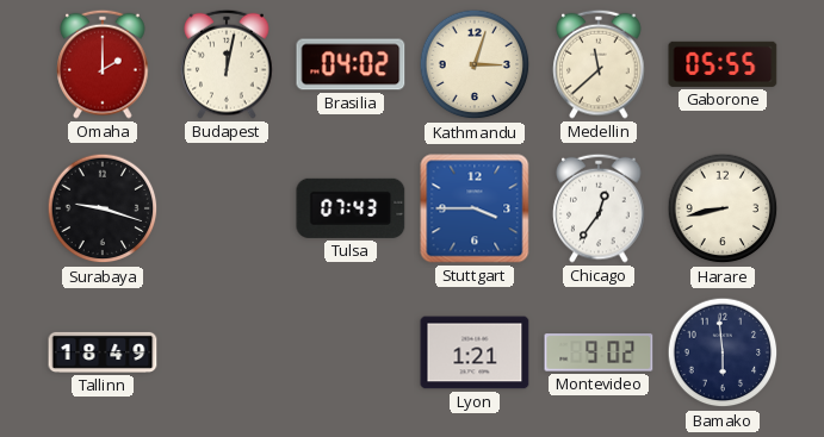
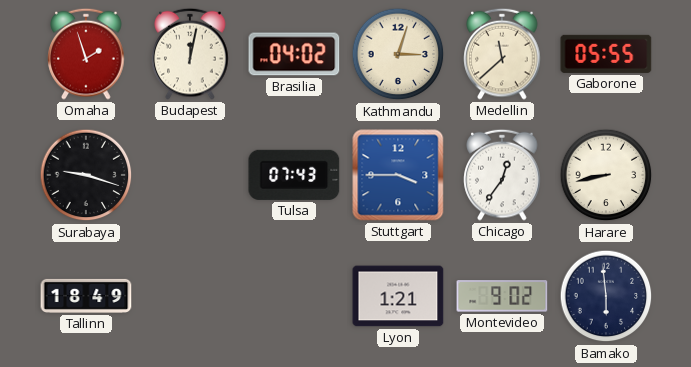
Omaha: 2:00 -> 1:57 (86, 54)
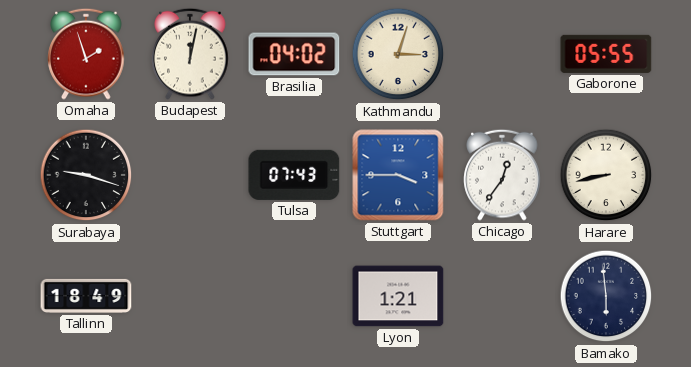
Medellin: 11:38 -> none (502, 54)
Montevideo: 9:02 -> none (502, 296)
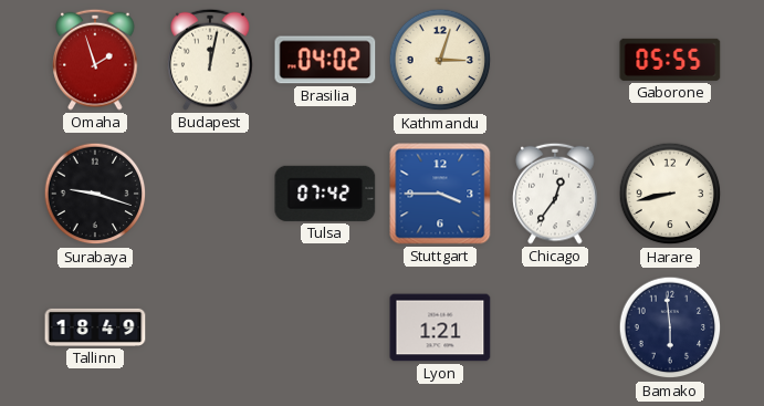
Tulsa: 07:43 -> 07:42 (325, 194)
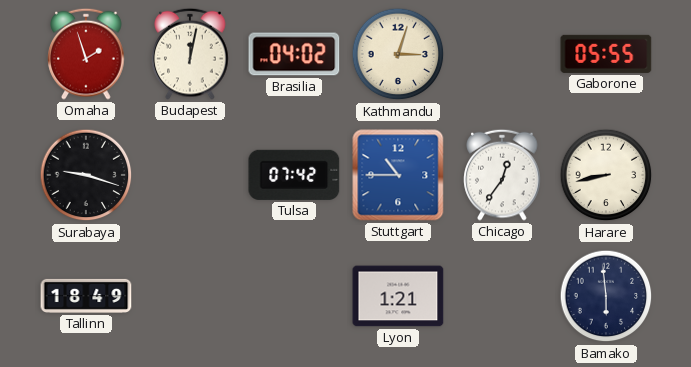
Stuttgart: 3:45 -> 10:45 (398, 175)
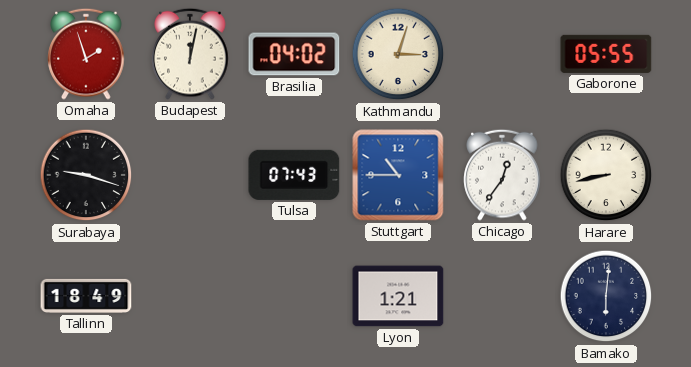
Tulsa: 07:42 -> 07:43 (294, 175)
Bamako: 5:59 -> 6:01 (606, 296)
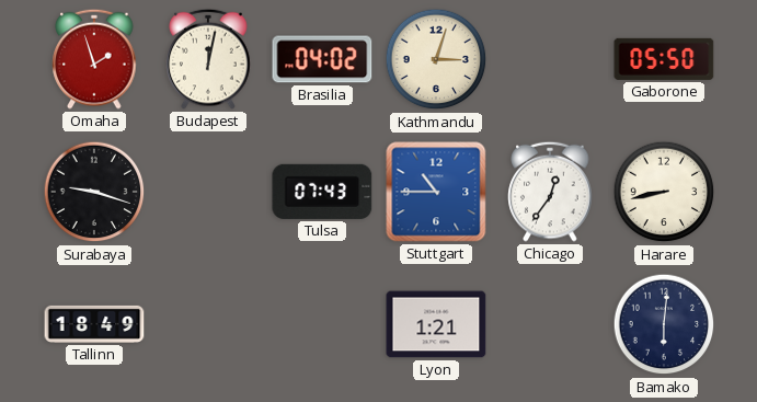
Gaborone: 05:55 -> 05:50 (664, 59)
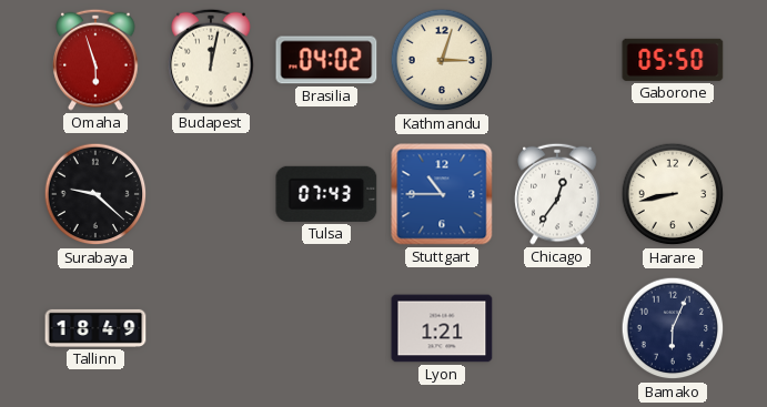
Omaha: 1:57 -> 5:57 (95, 60)
Surabaya: 9:18 -> 9:22 (95, 194)
Bamako: 6:01 -> 6:04 (673, 328)
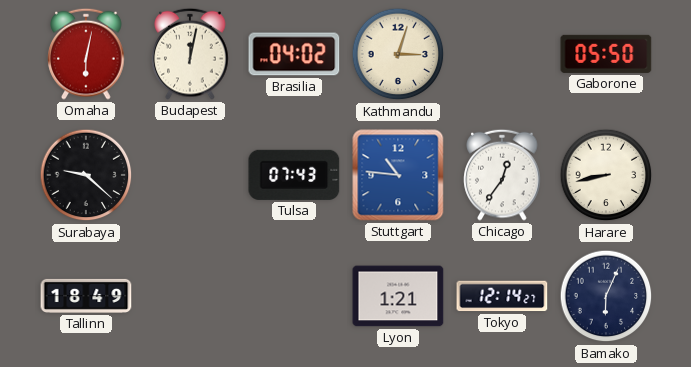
Omaha: 5:57 -> 6:02 (86, 54)
Stuttgart: 10:45 -> 10:46 (398, 175)
Tokyo: none -> 12:14 (502, 296)
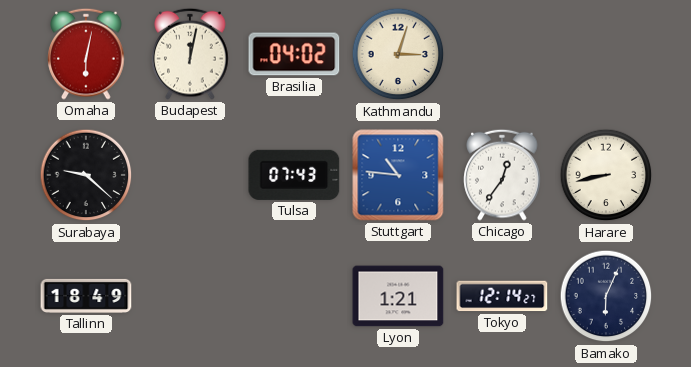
Gaborone: 05:50 -> none (606, 54)
